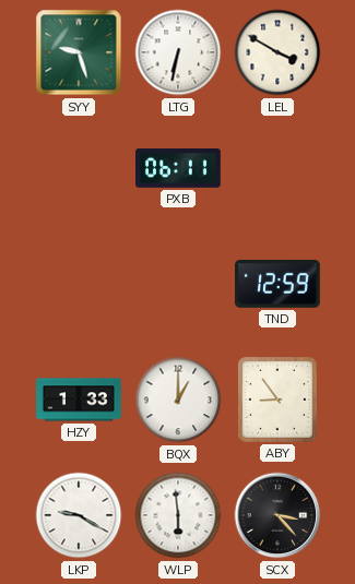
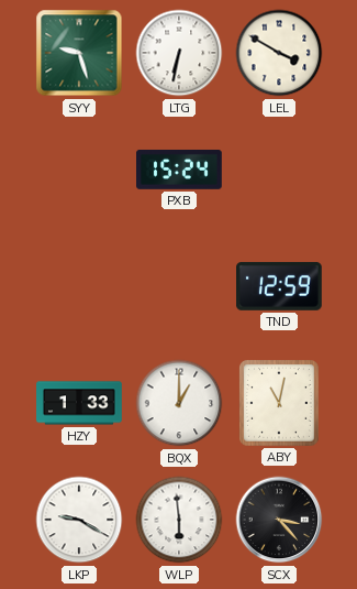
PXB: 06:11 -> 15:24 (180, 170)
ABY: 8:54 -> 11:02 (280, 404)
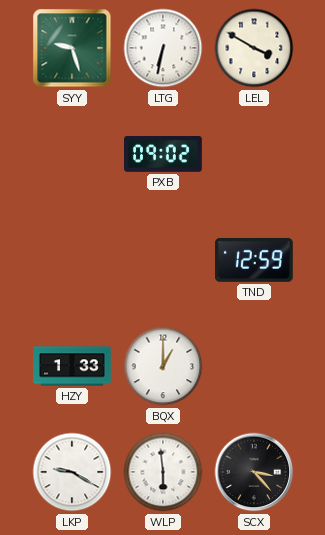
PXB: 15:24 -> 09:02 (164, 154)
ABY: 11:02 -> none (280, 404)
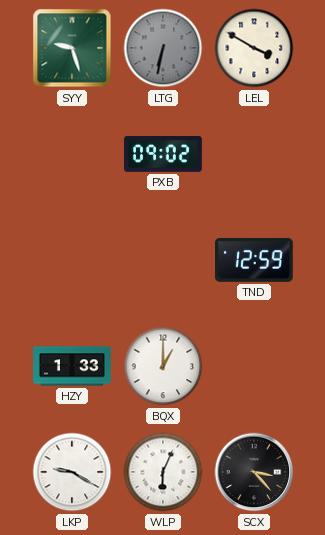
LTG dial: white -> grey (163, 48)
WLP: 5:59 -> 6:04 (163, 472)
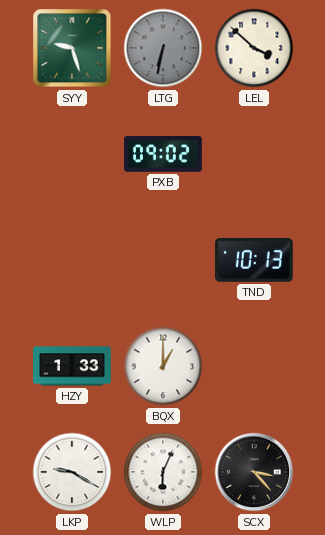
LEL: 3:50 -> 3:52 (254, 48)
TND: 12:59 -> 10:13 (255, 260)
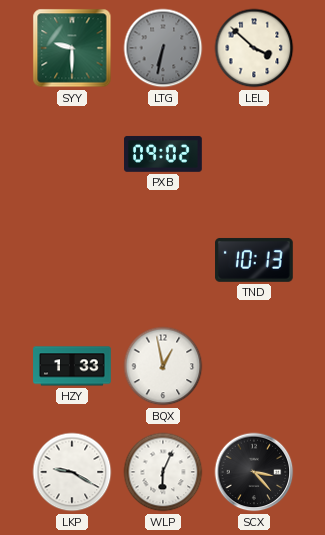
SYY: 9:27 -> 9:30 (72, 48)
BQX: 1:00 -> 12:58 (163, 366)
